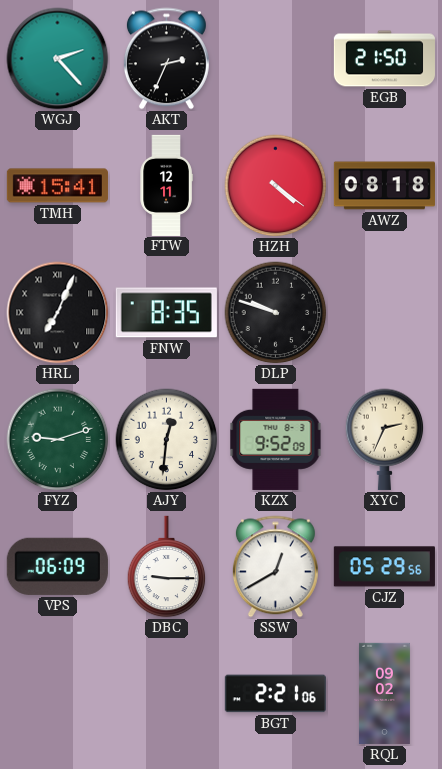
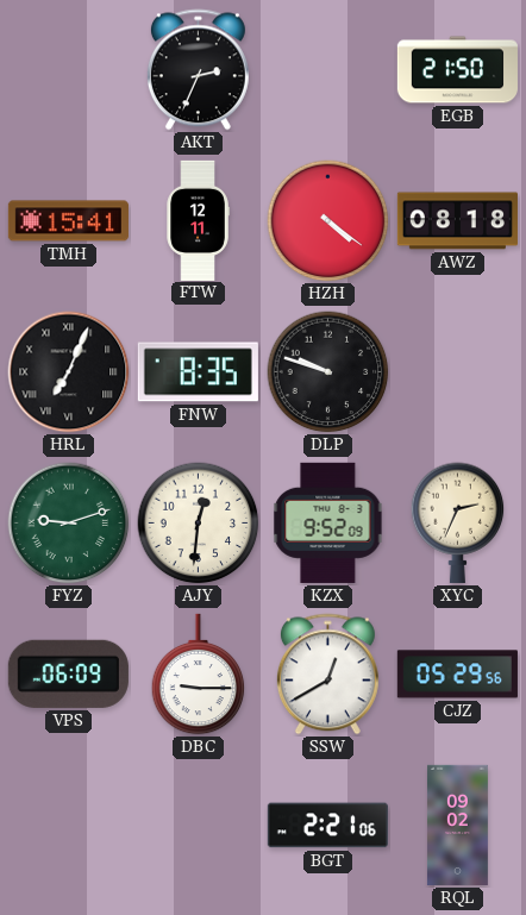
WGJ: 2:23 -> none (58, 59)
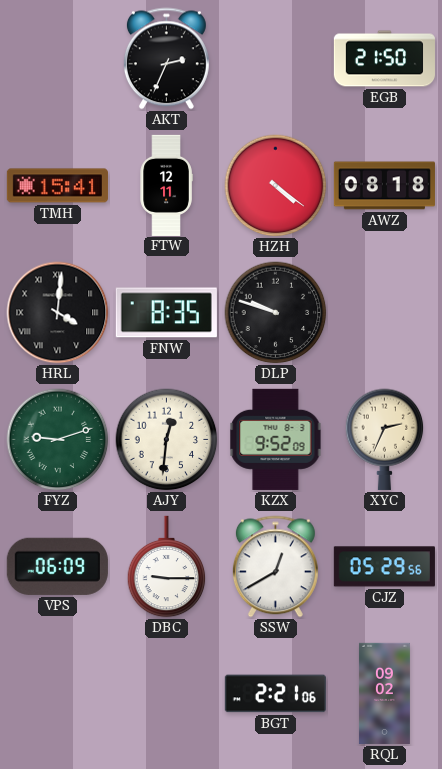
HRL: 7:04 -> 4:01 (58, 313)
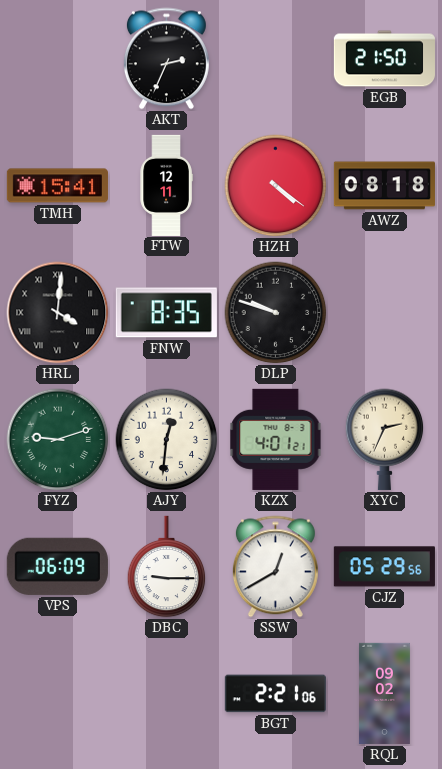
KZX: 9:52 -> 4:01 (276, 439)
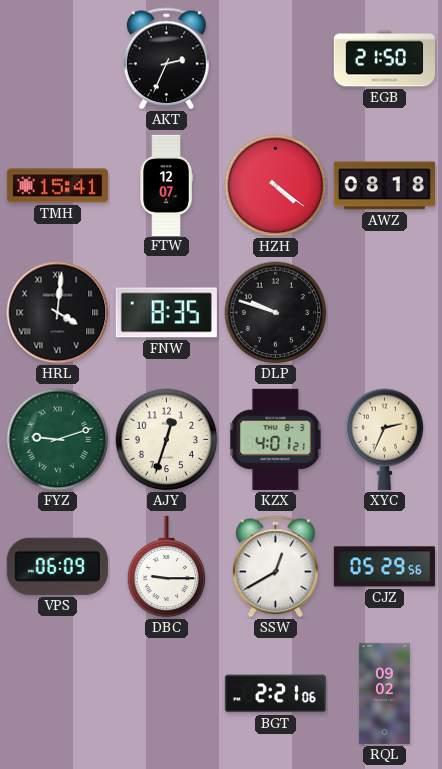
FTW: 12:11 -> 12:07 (166, 185)
AJY: 12:31 -> 12:33 (167, 440)
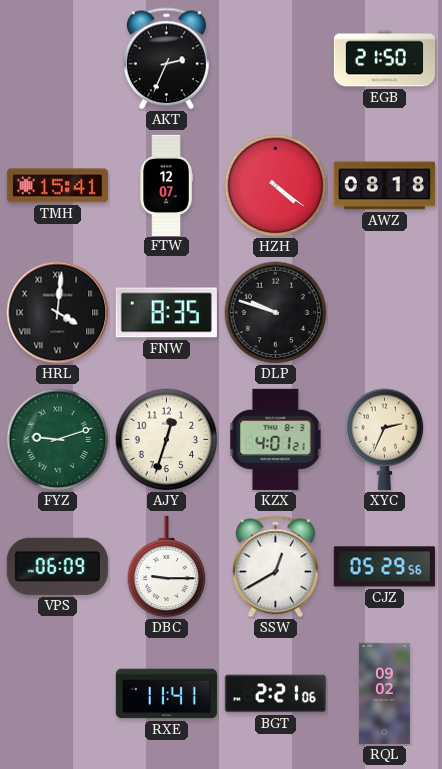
RXE: none -> 11:41 (166, 694)
